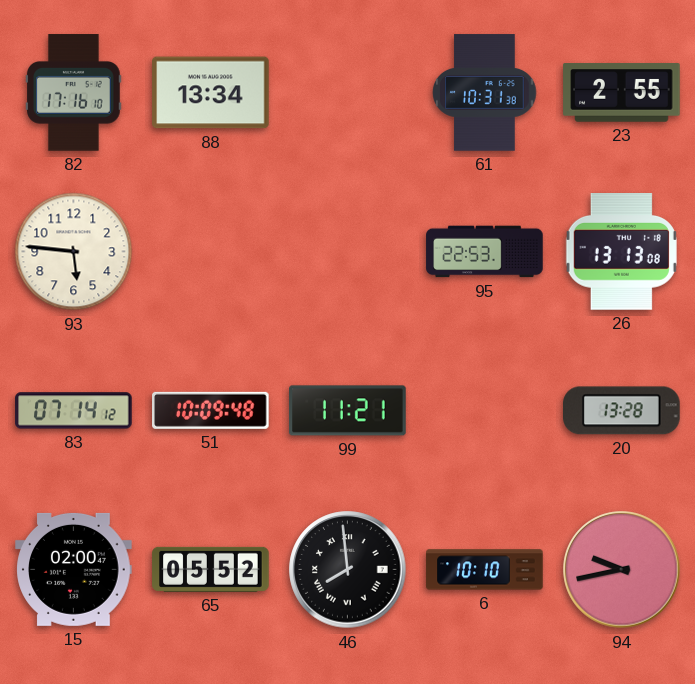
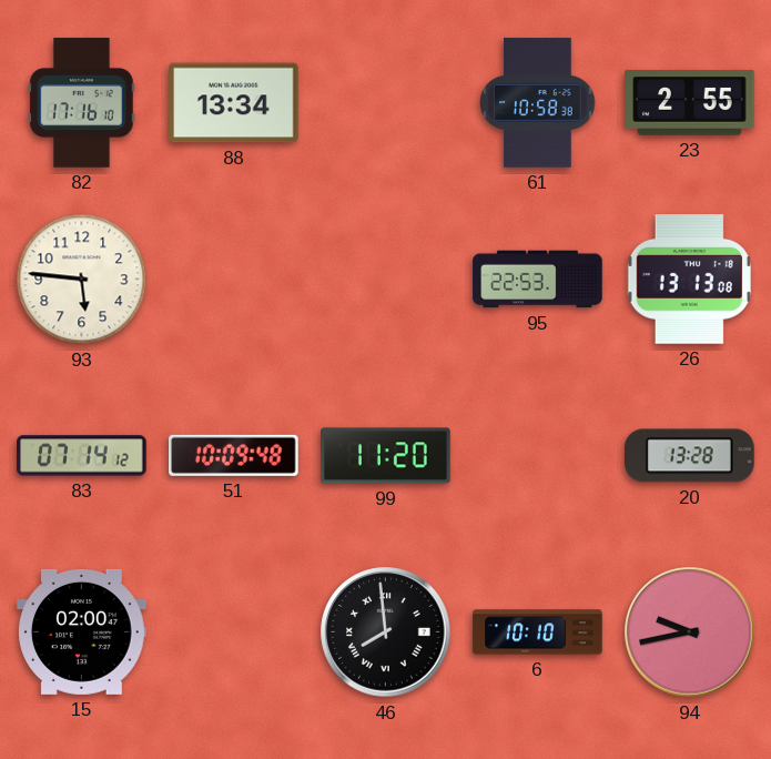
61: 10:31 -> 10:58 (538, 103)
99: 11:21 -> 11:20 (386, 456)
65: 05:52 -> none (211, 569)
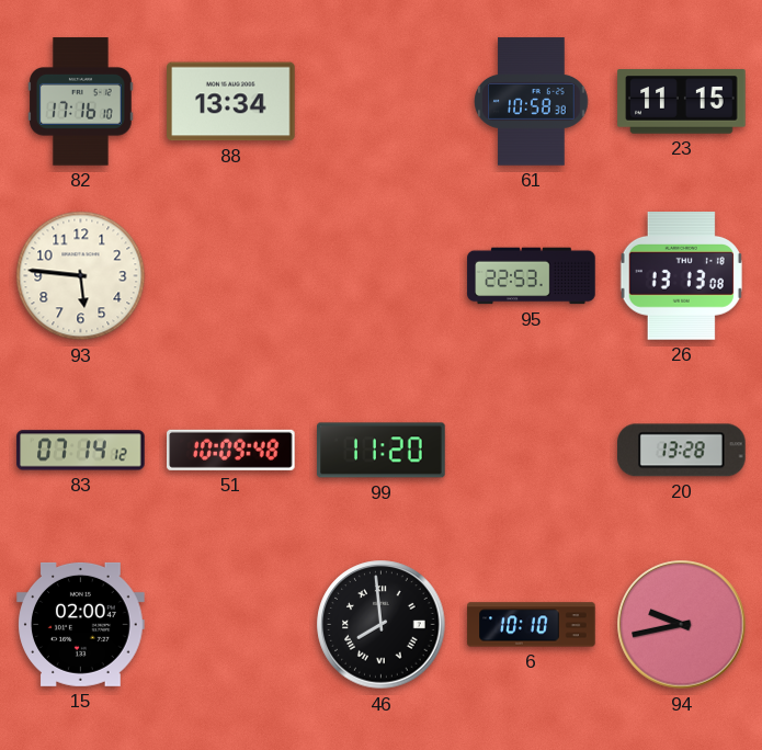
23: 2:55 -> 11:15 (682, 102)
